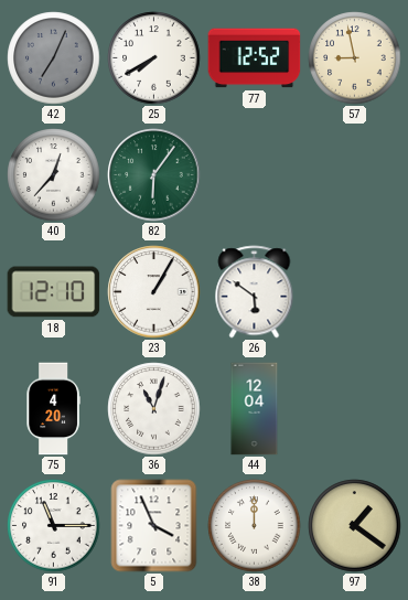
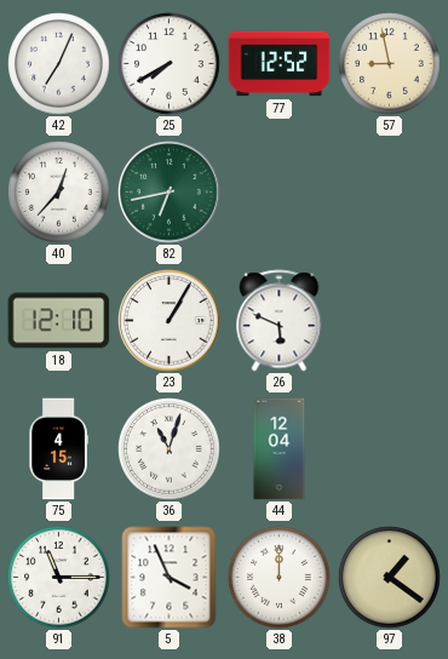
42 dial: grey -> white (59, 64)
82: 6:06 -> 6:43 (170, 193)
26: 5:51 -> 5:49 (280, 321)
75: 4:20 -> 4:15 (58, 449)
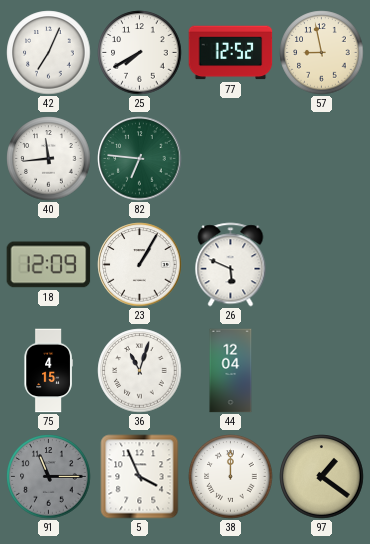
40: 12:37 -> 11:44 (49, 159)
82: 6:43 -> 6:46 (140, 159)
18: 12:10 -> 12:09 (49, 265)
91 dial: white -> grey (49, 477)
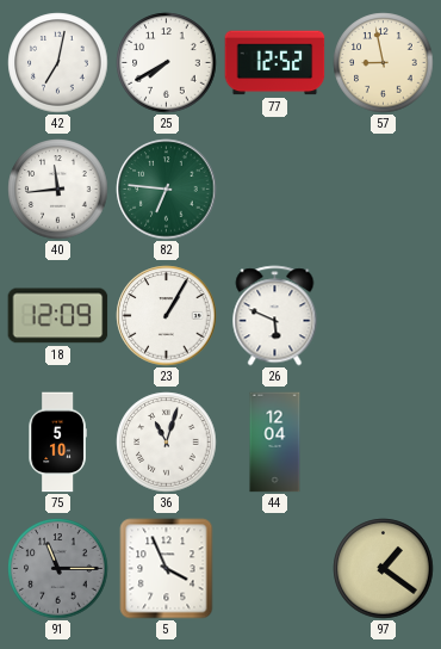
42: 7:04 -> 7:02 (58, 63)
75: 4:15 -> 5:10 (57, 443)
38: 12:00 -> none (231, 477)
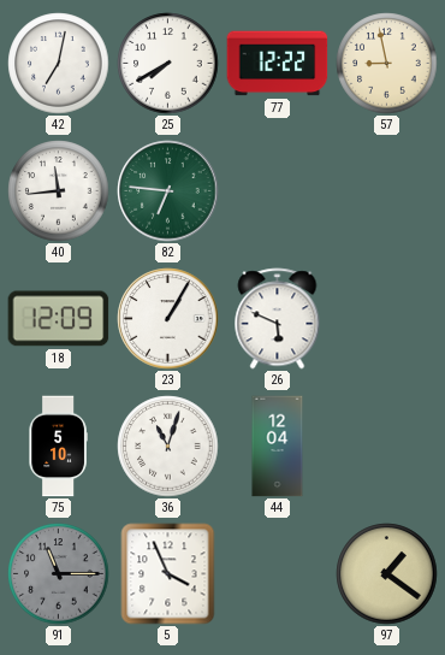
77: 12:52 -> 12:22 (278, 64)
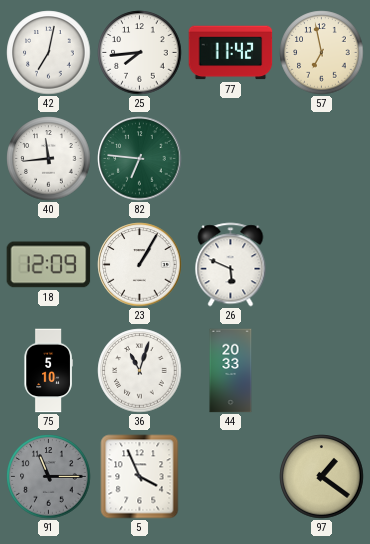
25: 7:40 -> 7:44 (140, 53)
77: 12:22 -> 11:42 (231, 53)
57: 8:58 -> 6:58 (322, 53)
44: 12:04 -> 20:33 (231, 371)
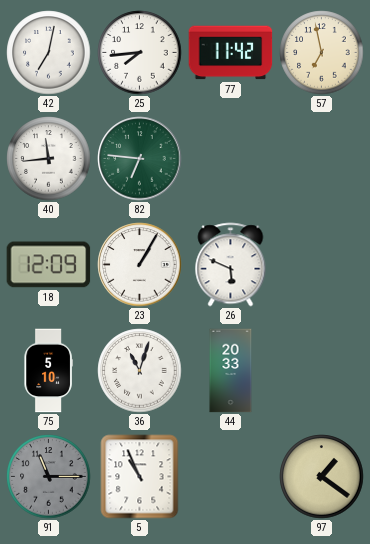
5: 3:56 -> 10:56 (140, 477)
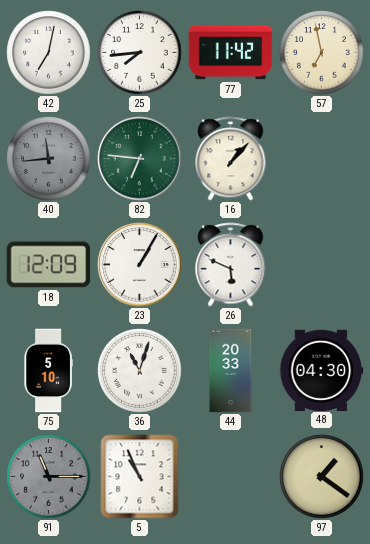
40 dial: white -> grey (49, 159)
16: none -> 1:07 (231, 159)
48: none -> 04:30 (322, 370)
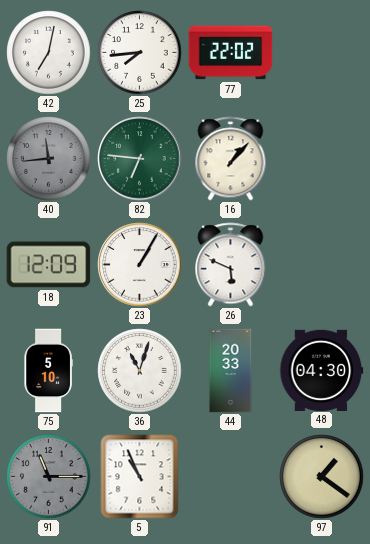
77: 11:42 -> 22:02 (231, 53)
57: 6:58 -> none (322, 53)
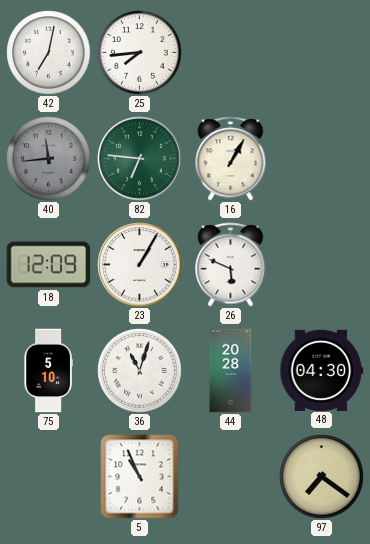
77: 22:02 -> none (231, 53)
16: 1:07 -> 1:05 (231, 159)
44: 20:33 -> 20:28 (231, 371)
91: 11:15 -> none (49, 477)
97: 1:21 -> 7:21 (322, 477)
